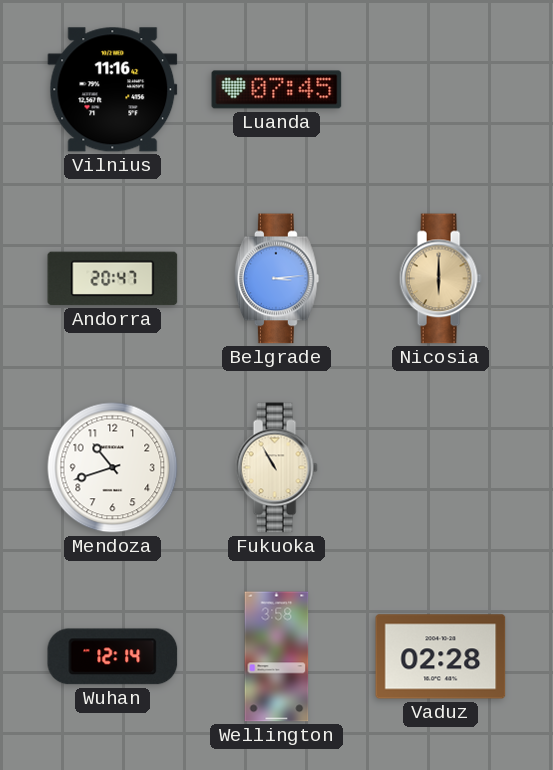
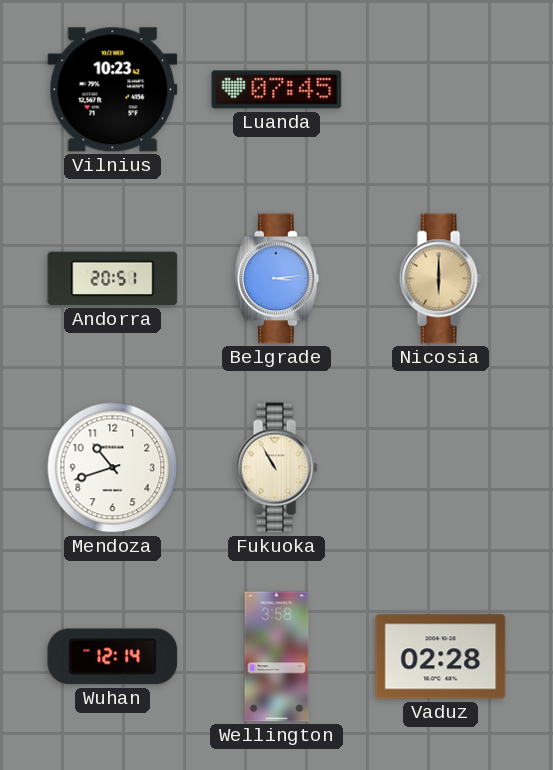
Vilnius: 11:16 -> 10:23 (113, 90)
Andorra: 20:47 -> 20:51 (113, 279)
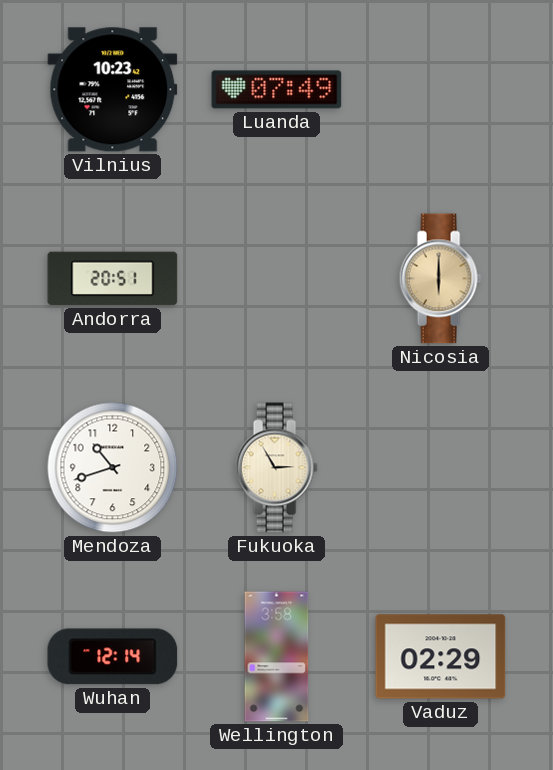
Luanda: 07:45 -> 07:49 (277, 90)
Belgrade: 3:14 -> none (277, 279)
Fukuoka: 10:55 -> 2:55 (276, 468)
Vaduz: 02:28 -> 02:29 (441, 657)
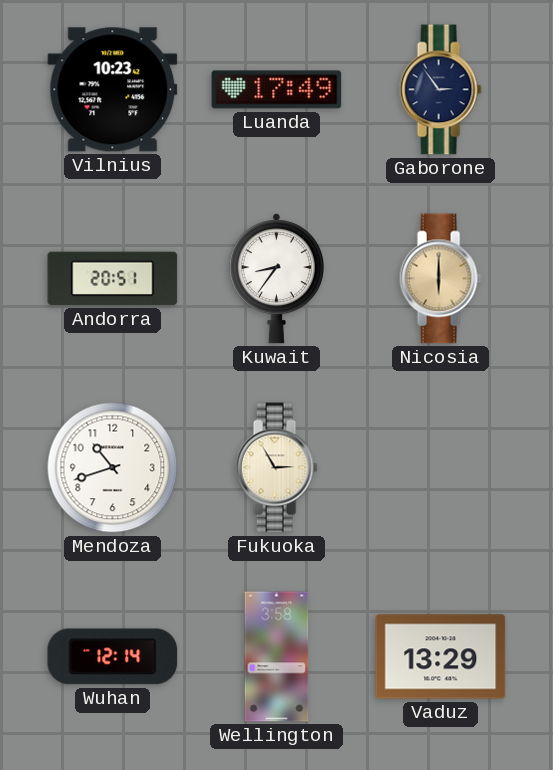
Luanda: 07:49 -> 17:49 (277, 90)
Gaborone: none -> 2:54 (440, 90)
Kuwait: none -> 8:36 (276, 279)
Vaduz: 02:29 -> 13:29 (441, 657)
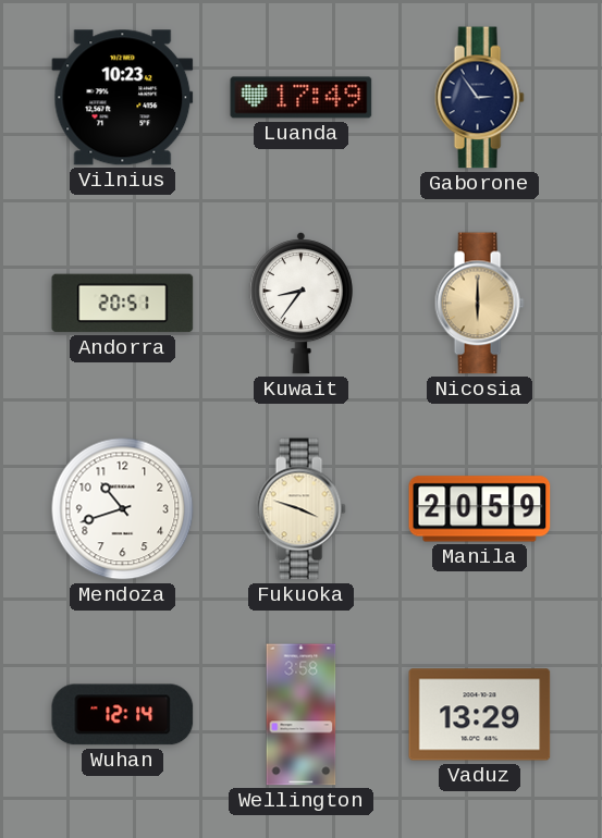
Fukuoka: 2:55 -> 3:48 (300, 509)
Manila: none -> 20:59 (480, 509)
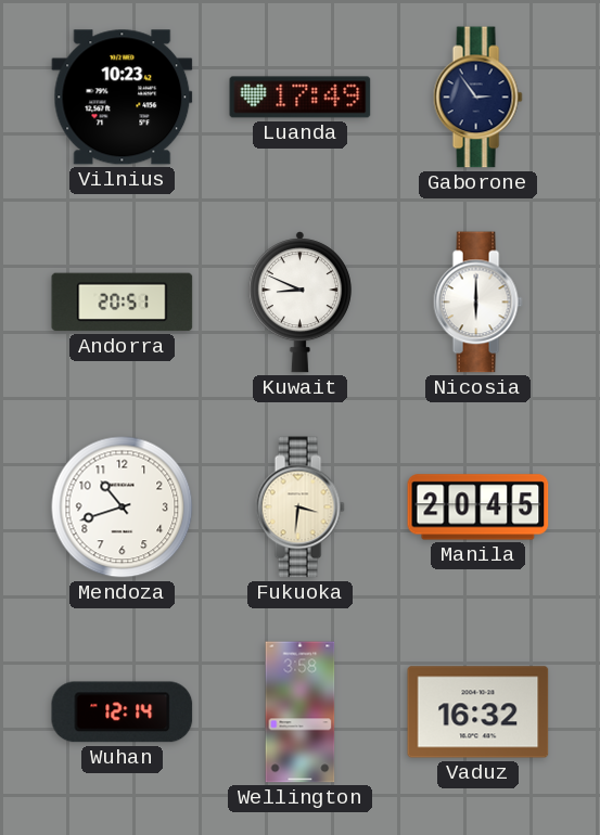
Kuwait: 8:36 -> 8:49 (299, 303)
Nicosia dial: champagne -> white (477, 303)
Fukuoka: 3:48 -> 3:31 (299, 508)
Manila: 20:59 -> 20:45 (478, 508)
Vaduz: 13:29 -> 16:32 (478, 712)
